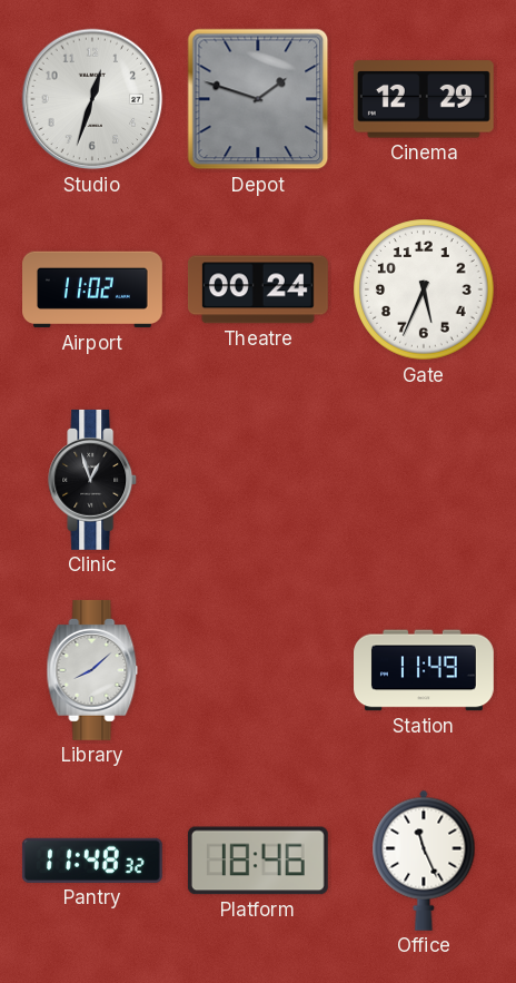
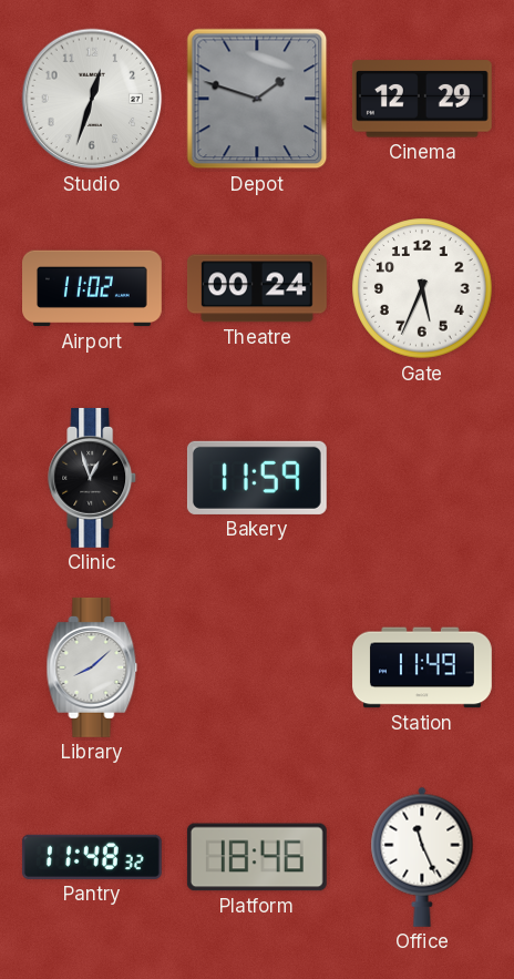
Bakery: none -> 11:59 (257, 478)
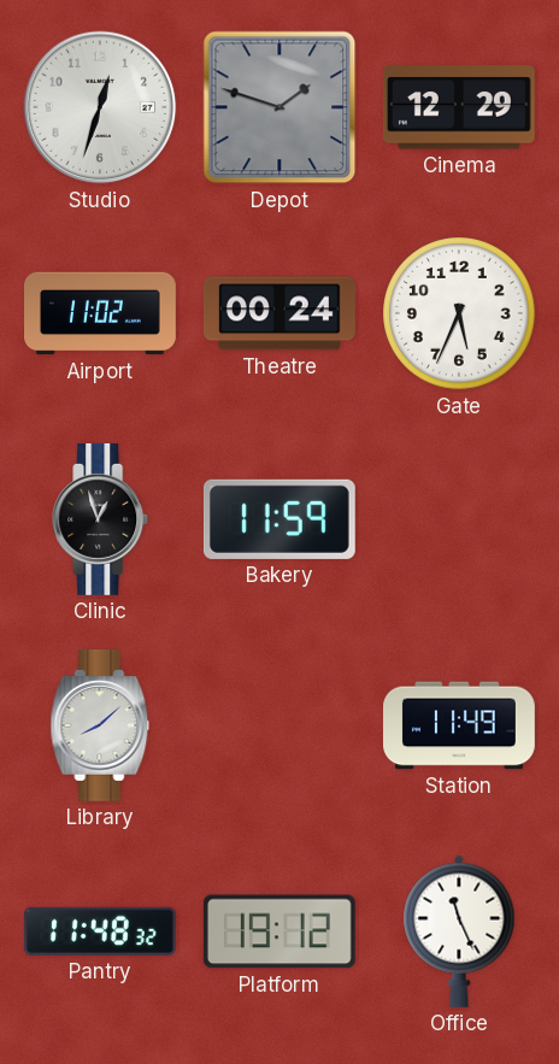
Platform: 18:46 -> 19:12 (279, 931)
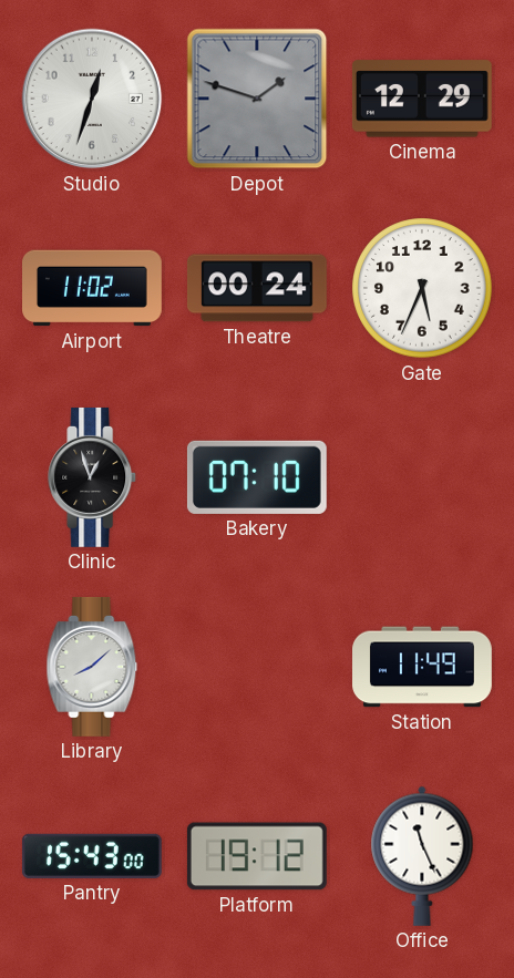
Bakery: 11:59 -> 07:10 (257, 477)
Pantry: 11:48 -> 15:43 (92, 856)
